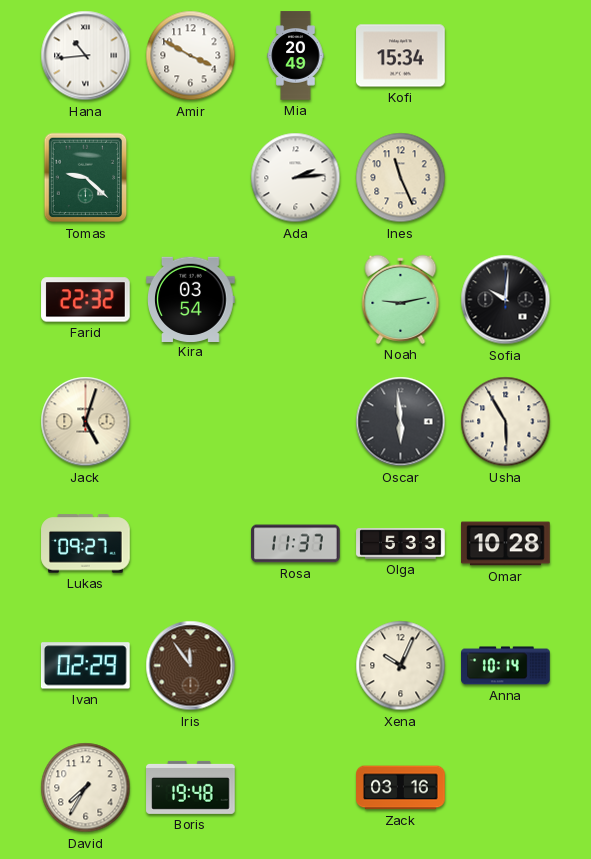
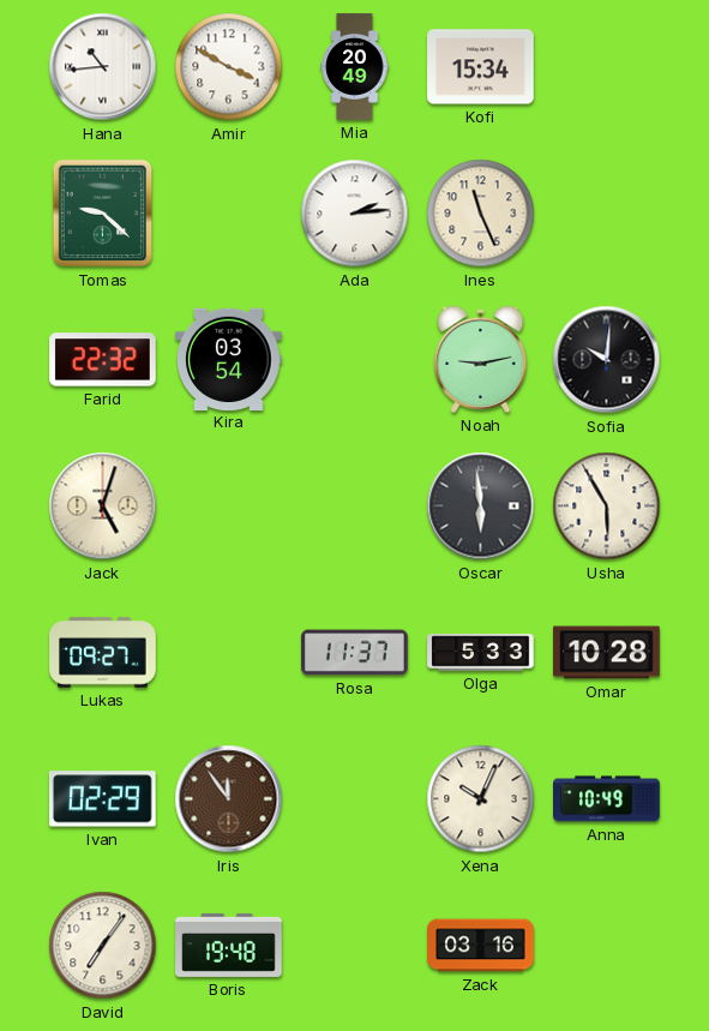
Anna: 10:14 -> 10:49 (607, 799)
David: 7:35 -> 7:06 (103, 946)
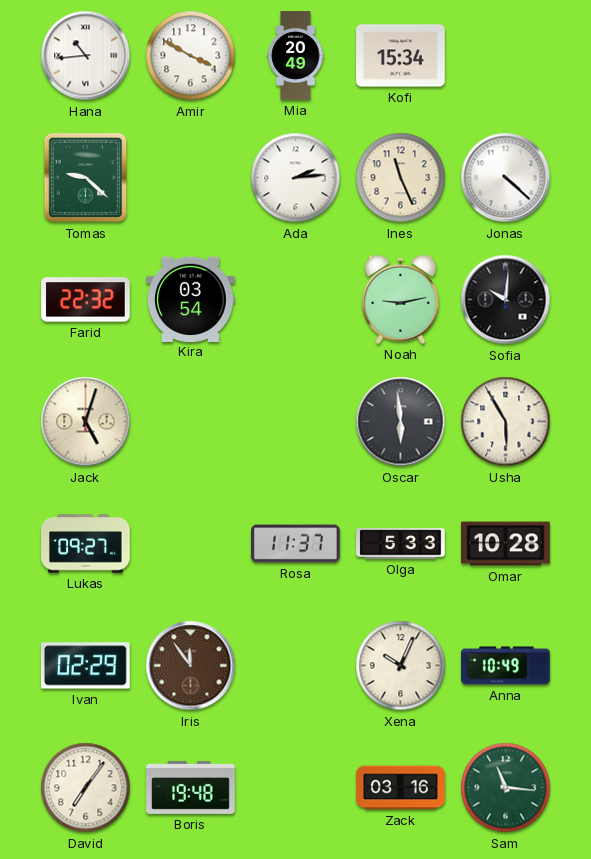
Jonas: none -> 4:22 (506, 178)
Sam: none -> 11:16 (506, 788)
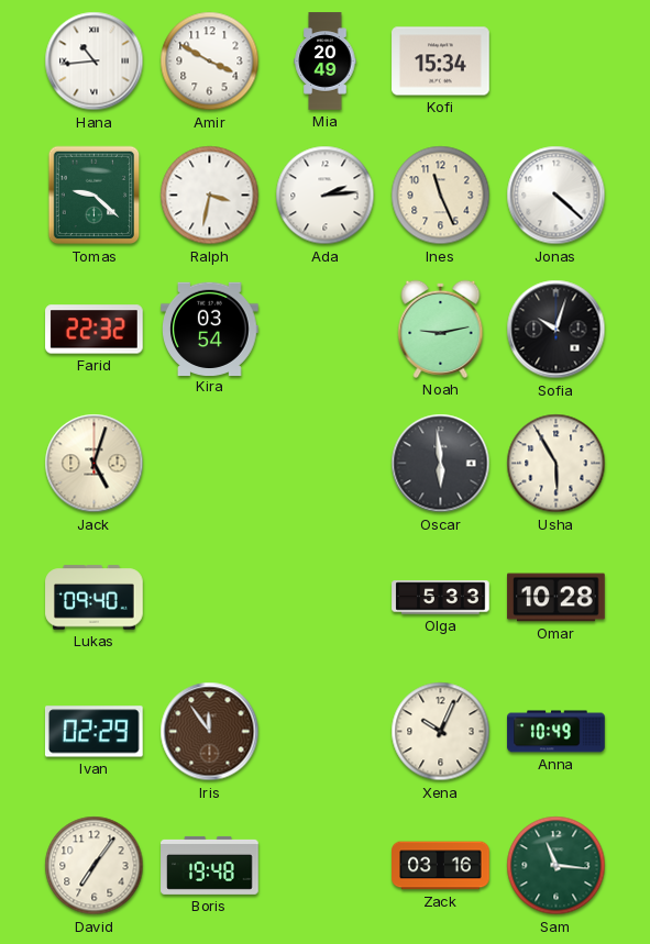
Ralph: none -> 3:32 (210, 196)
Sofia: 10:01 -> 10:03 (557, 330)
Lukas: 09:27 -> 09:40 (95, 598)
Rosa: 11:37 -> none (296, 544)
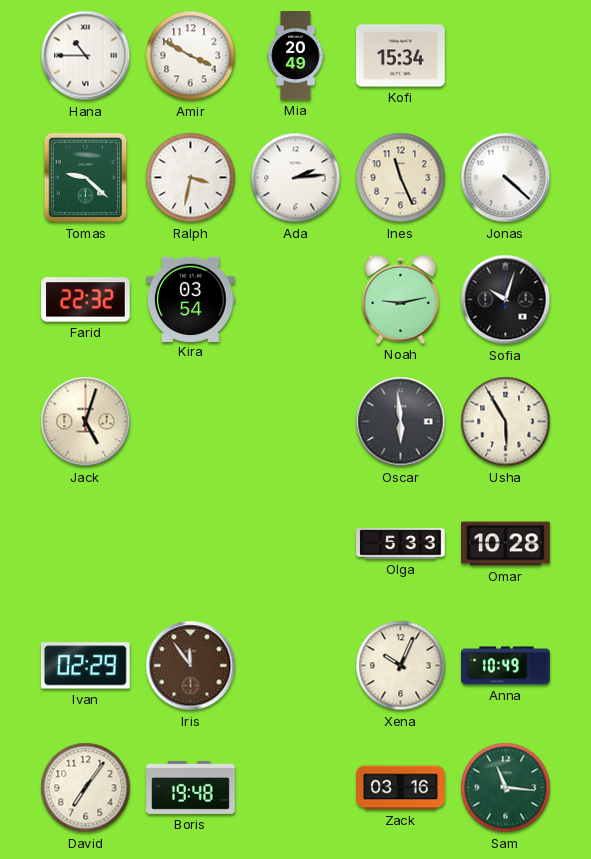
Hana: 10:44 -> 10:45 (86, 56)
Lukas: 09:40 -> none (95, 598)
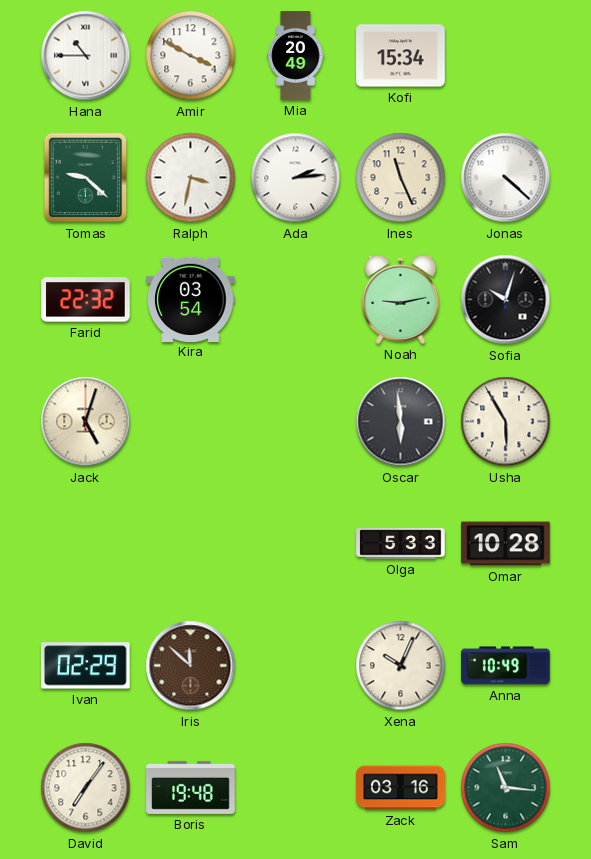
Iris: 11:54 -> 11:52 (191, 666)
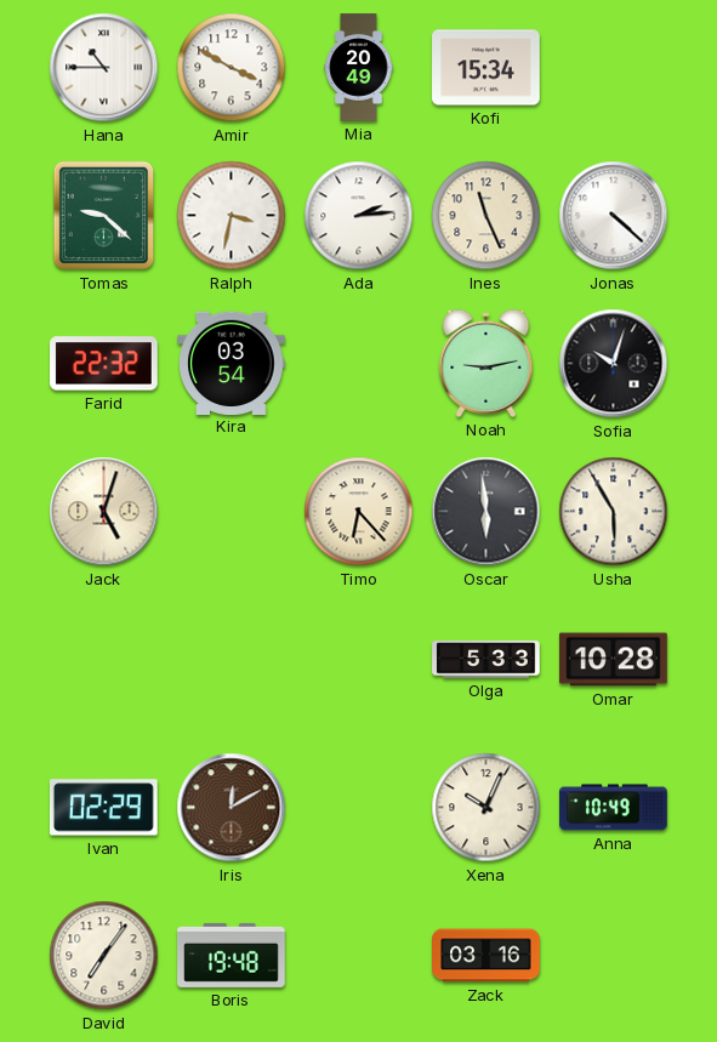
Timo: none -> 6:23 (359, 512)
Iris: 11:52 -> 12:10 (232, 808)
Sam: 11:16 -> none (506, 788)
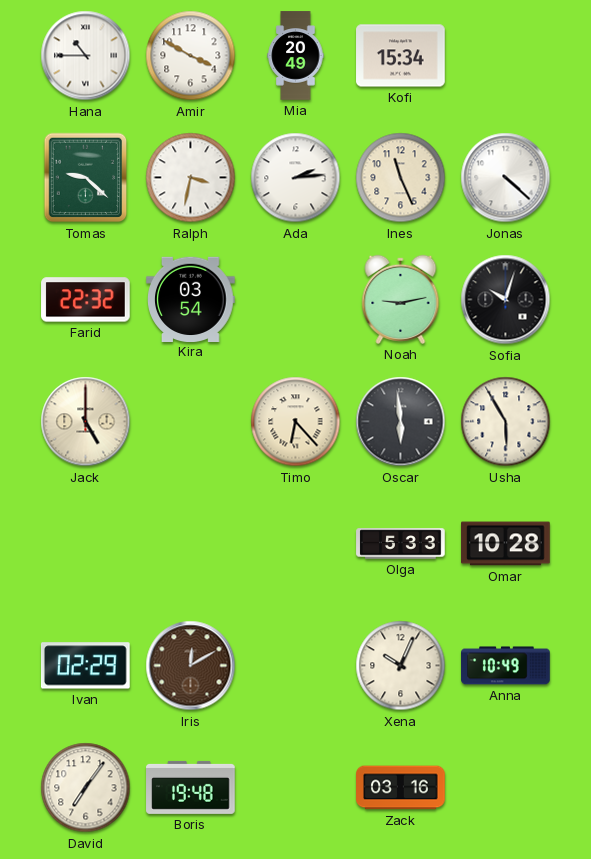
Jack: 5:03 -> 5:00 (86, 422)
